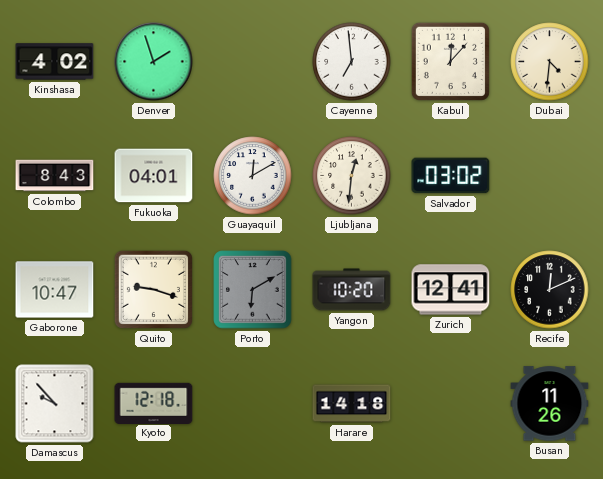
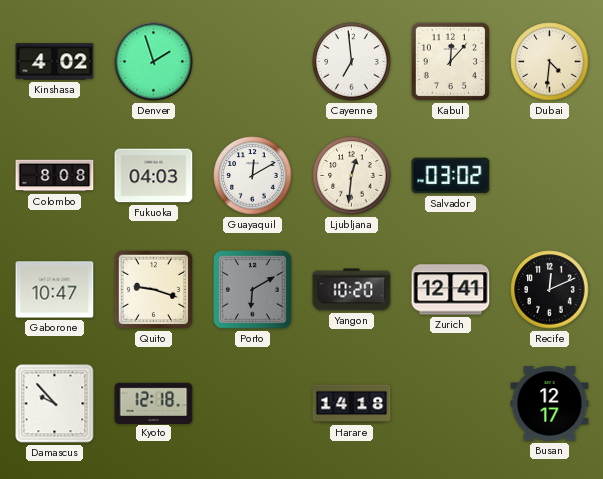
Colombo: 8:43 -> 8:08 (55, 176)
Fukuoka: 04:01 -> 04:03 (154, 176)
Busan: 11:26 -> 12:17 (550, 404)
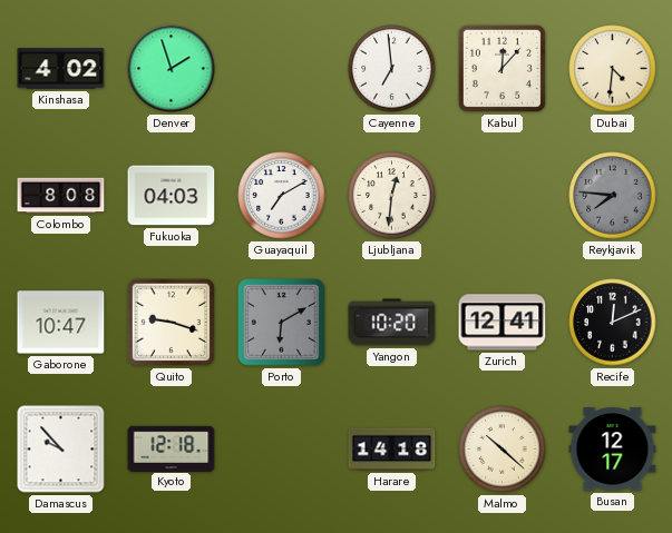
Guayaquil: 12:10 -> 7:10 (282, 196)
Salvador: 03:02 -> none (451, 176)
Reykjavik: none -> 7:46 (613, 196)
Malmo: none -> 10:22 (503, 450)
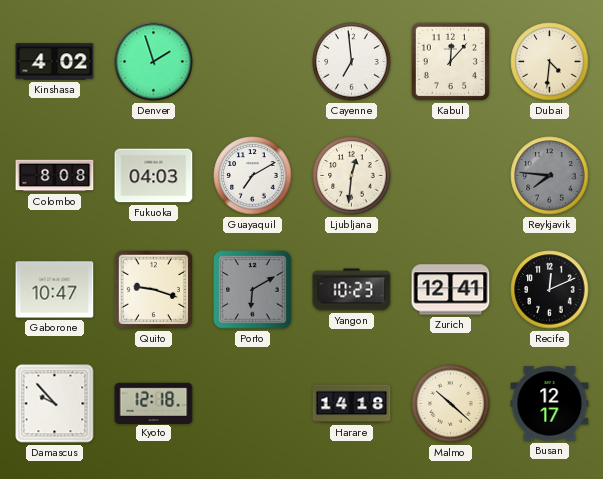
Yangon: 10:20 -> 10:23 (352, 290)
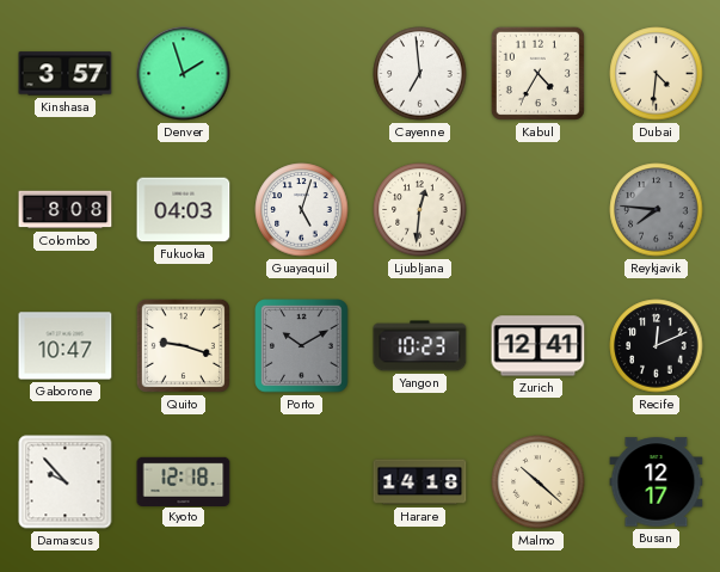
Kinshasa: 4:02 -> 3:57 (66, 74)
Kabul: 12:07 -> 4:35 (537, 73)
Guayaquil: 7:10 -> 5:03 (302, 210)
Porto: 6:10 -> 10:10 (302, 346)
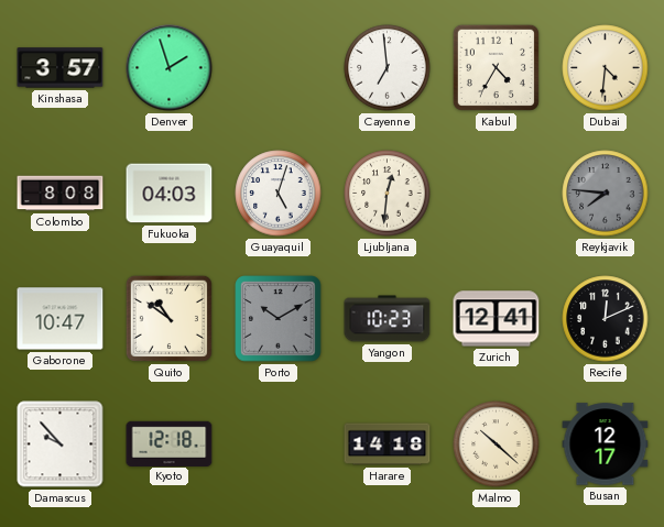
Quito: 9:18 -> 10:51 (168, 318)
